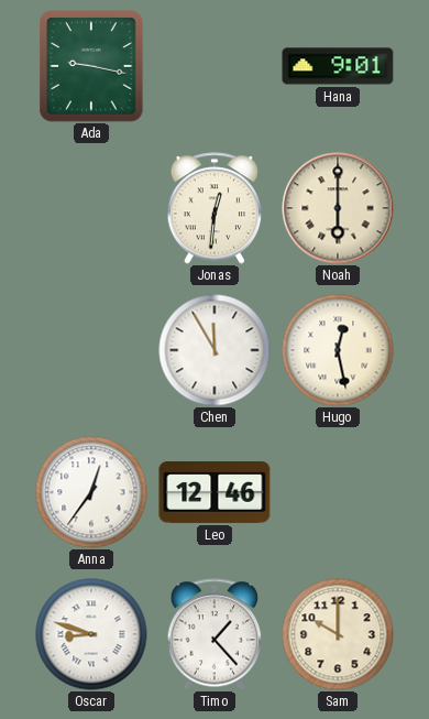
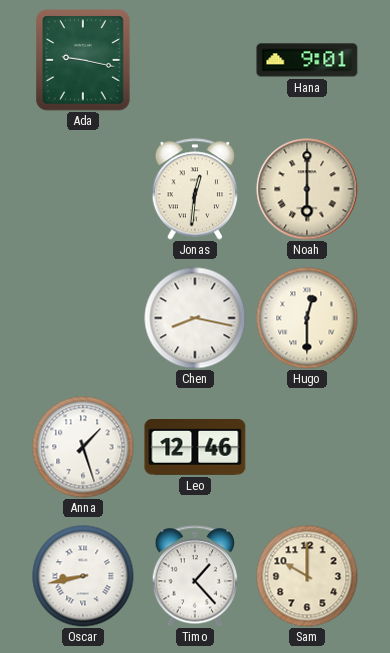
Chen: 11:55 -> 8:17 (195, 318)
Hugo: 12:28 -> 12:30 (307, 318)
Anna: 12:36 -> 1:27 (83, 447)
Oscar: 8:48 -> 8:43 (83, 576)
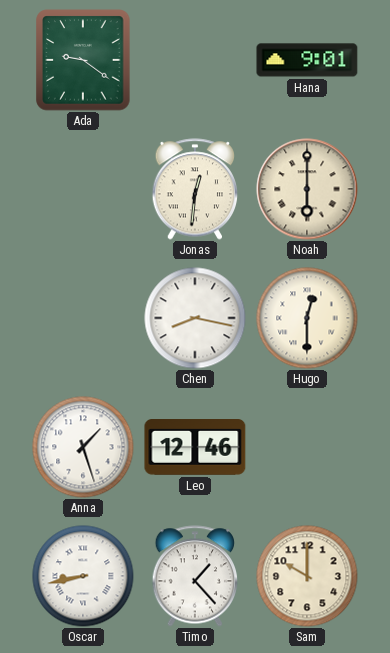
Ada: 9:17 -> 9:21 (83, 60)
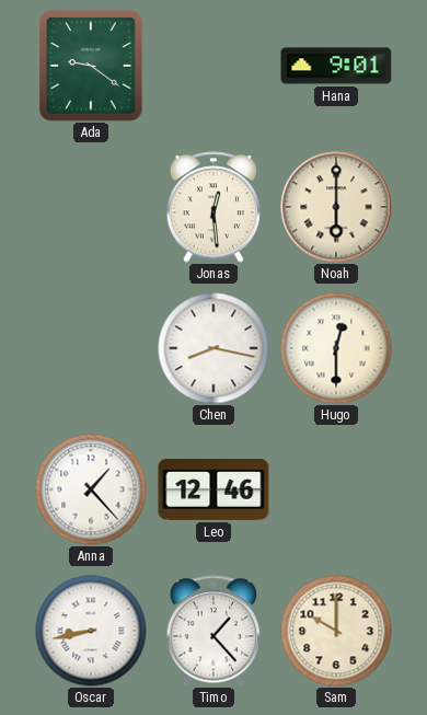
Jonas: 12:31 -> 12:29 (214, 207)
Anna: 1:27 -> 1:23 (91, 489)
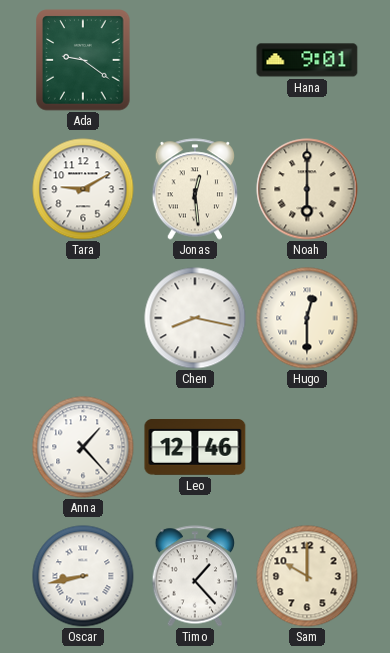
Tara: none -> 9:10 (83, 189)
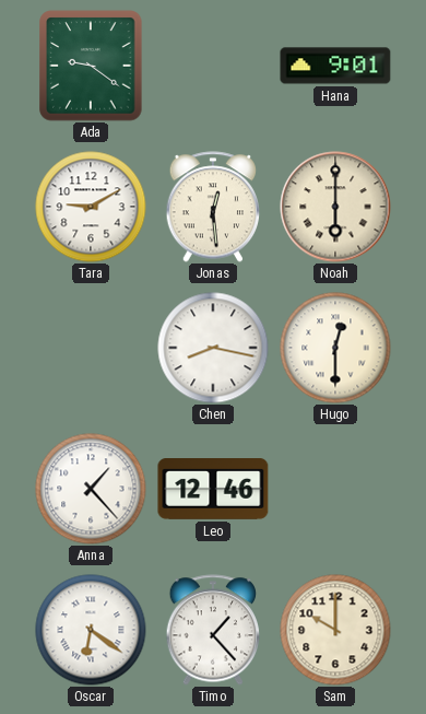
Oscar: 8:43 -> 6:21 (91, 630)
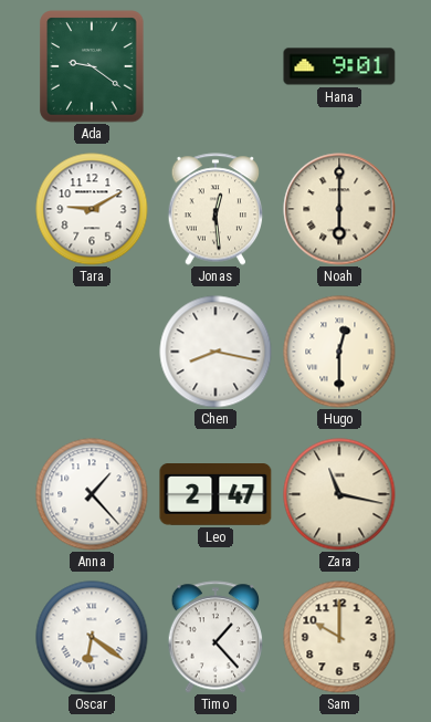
Leo: 12:46 -> 2:47 (215, 495)
Zara: none -> 11:17 (339, 494)
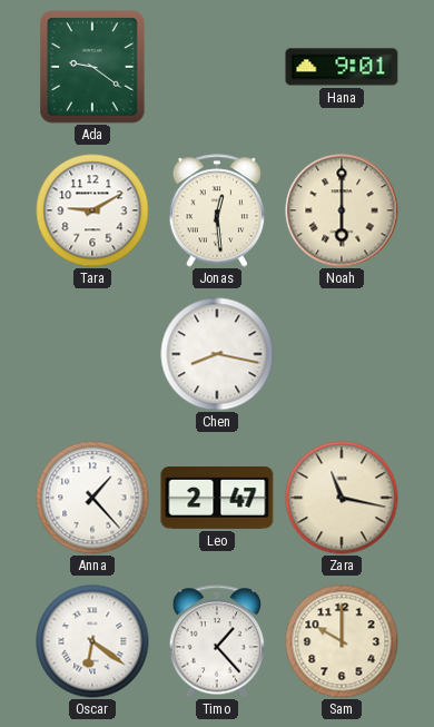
Hugo: 12:30 -> none (339, 352)
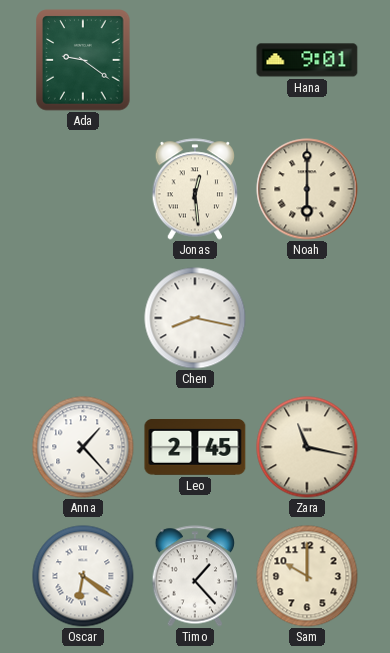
Tara: 9:10 -> none (92, 210)
Leo: 2:47 -> 2:45 (195, 448)
